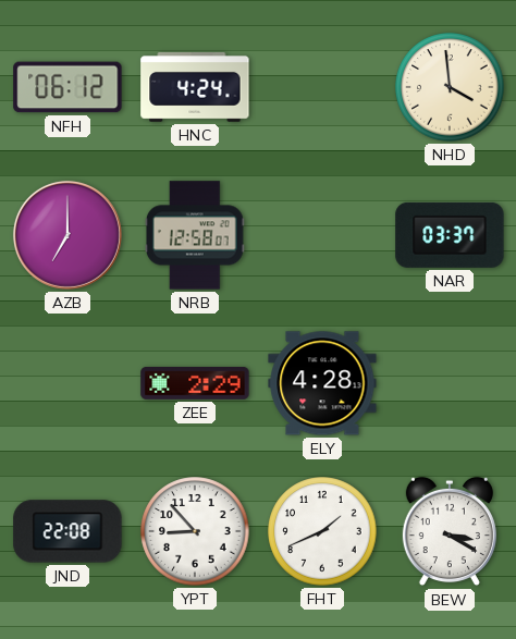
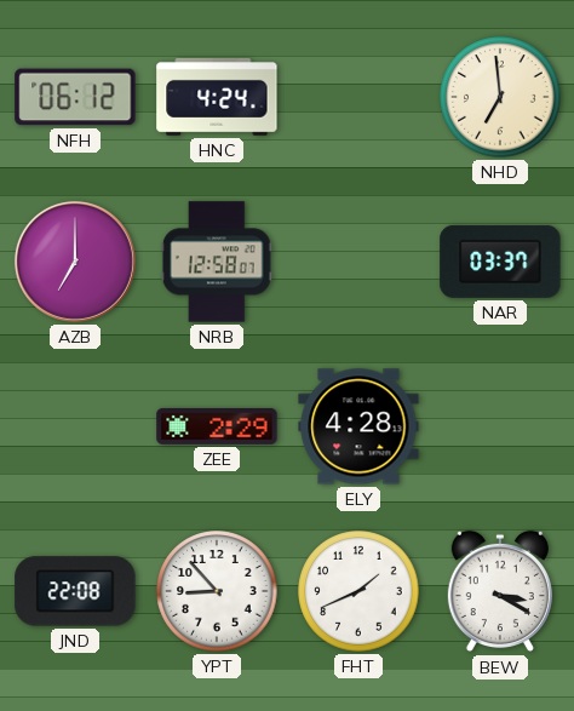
NHD: 3:59 -> 6:59 (500, 97)
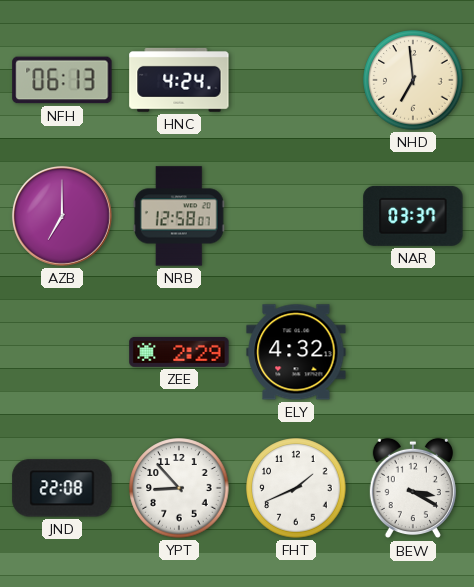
NFH: 06:12 -> 06:13 (62, 80)
ELY: 4:28 -> 4:32 (296, 352)
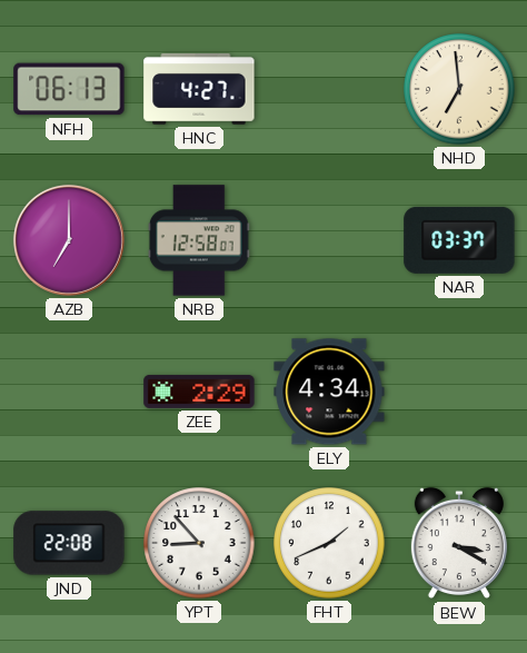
HNC: 4:24 -> 4:27 (199, 89)
ELY: 4:32 -> 4:34 (329, 392)
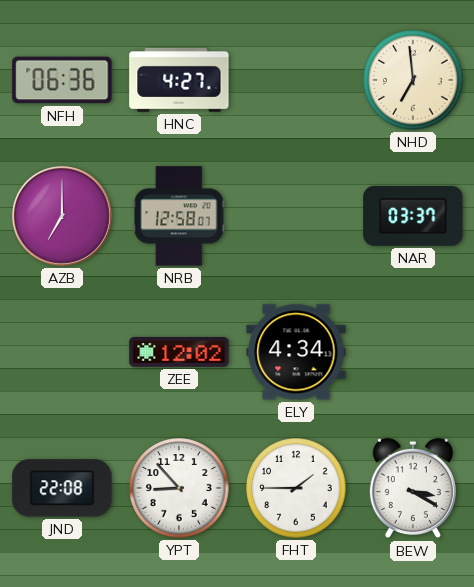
NFH: 06:13 -> 06:36 (62, 80)
ZEE: 2:29 -> 12:02 (179, 352)
FHT: 1:41 -> 1:45 (296, 488)
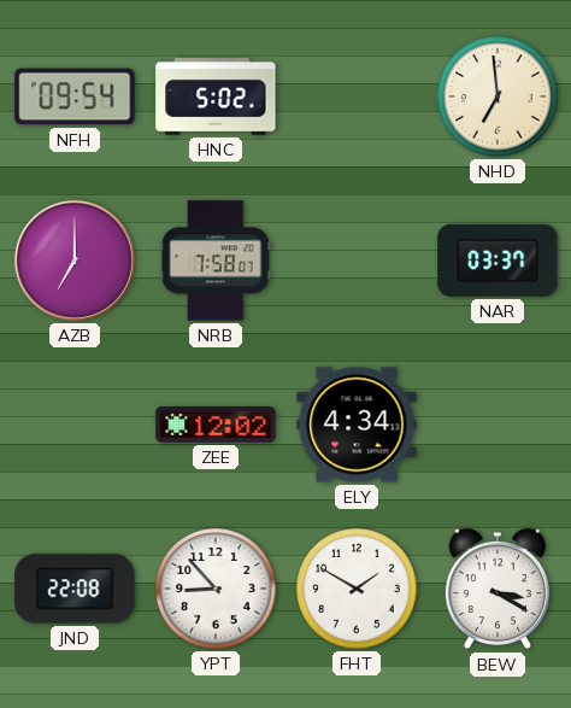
NFH: 06:36 -> 09:54 (75, 96)
HNC: 4:27 -> 5:02 (216, 96)
NRB: 12:58 -> 7:58 (216, 261)
FHT: 1:45 -> 1:50 (357, 589)
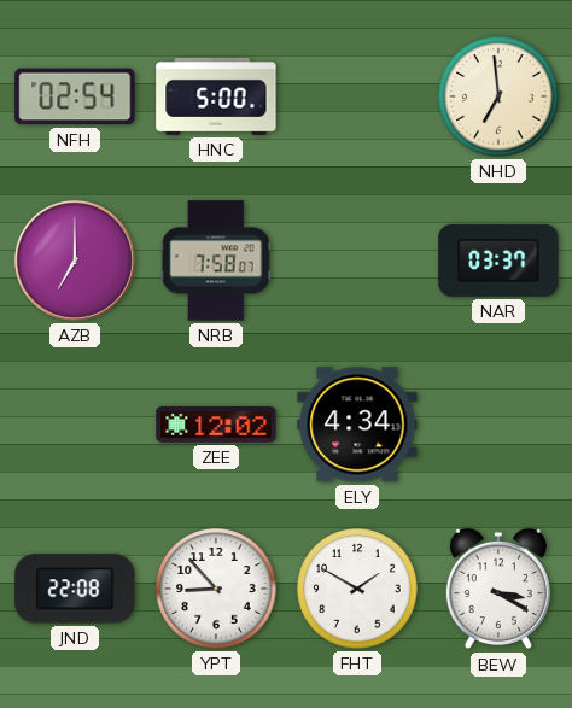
NFH: 09:54 -> 02:54 (75, 96)
HNC: 5:02 -> 5:00 (216, 96)
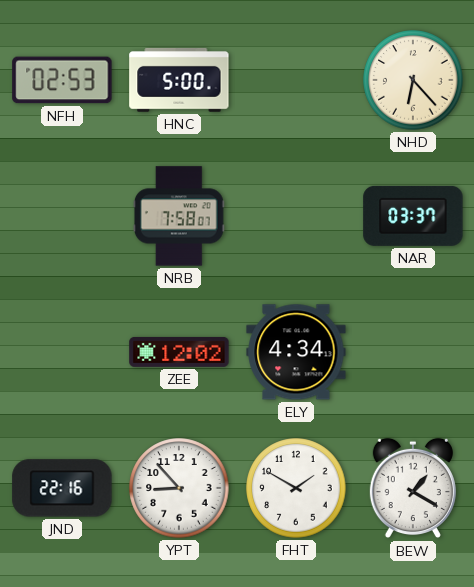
NFH: 02:54 -> 02:53 (62, 80)
NHD: 6:59 -> 6:23 (413, 80)
AZB: 7:00 -> none (75, 261)
JND: 22:08 -> 22:16 (62, 488)
BEW: 3:20 -> 1:20 (413, 488)
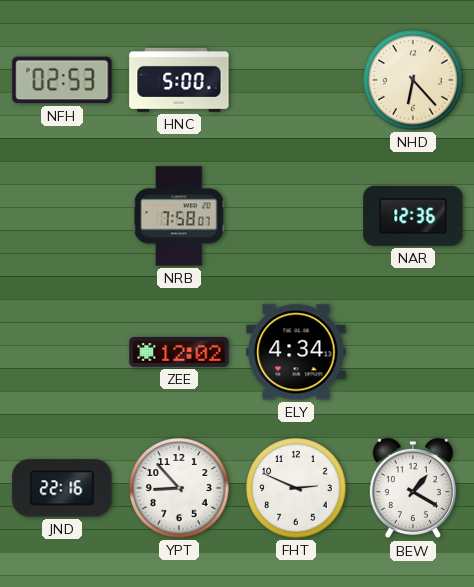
NAR: 03:37 -> 12:36 (413, 216)
FHT: 1:50 -> 2:49 (296, 488)
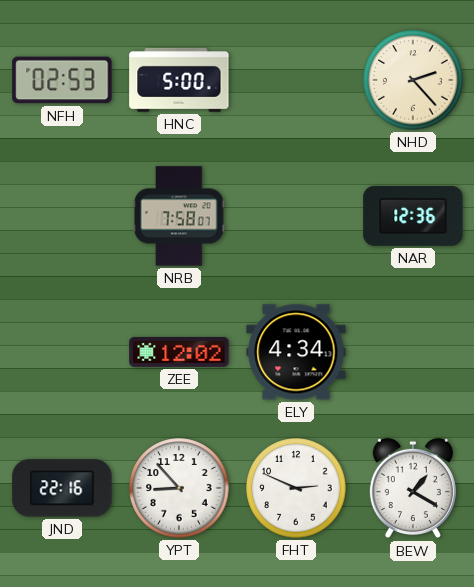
NHD: 6:23 -> 2:23 (413, 80)
